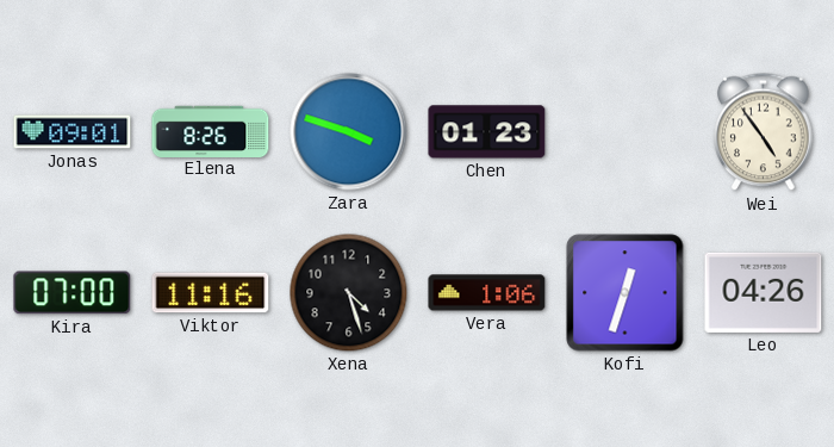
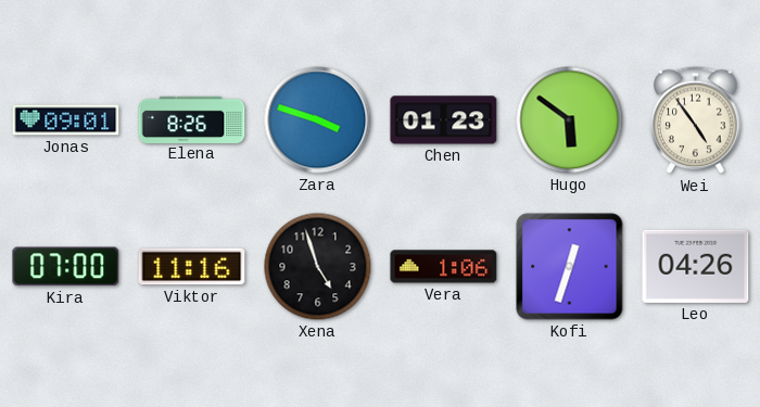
Hugo: none -> 5:51 (570, 120)
Xena: 4:27 -> 4:57 (318, 267)
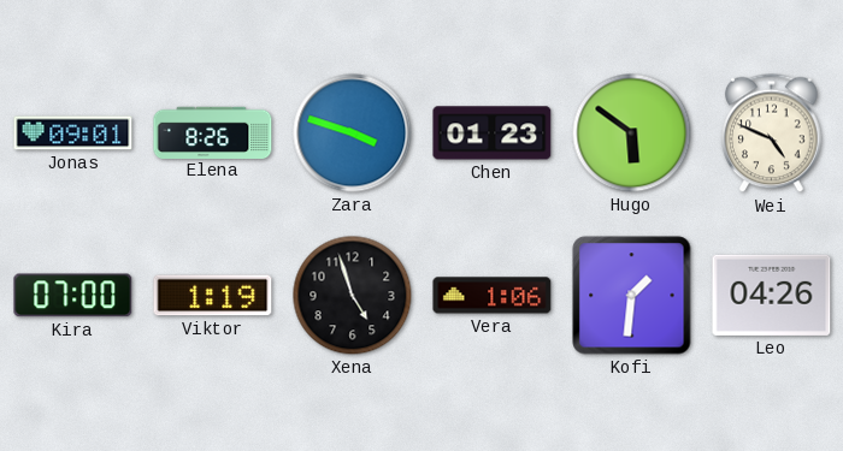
Wei: 4:54 -> 4:49 (772, 133)
Viktor: 11:16 -> 1:19 (213, 296)
Kofi: 12:33 -> 1:31 (632, 296)
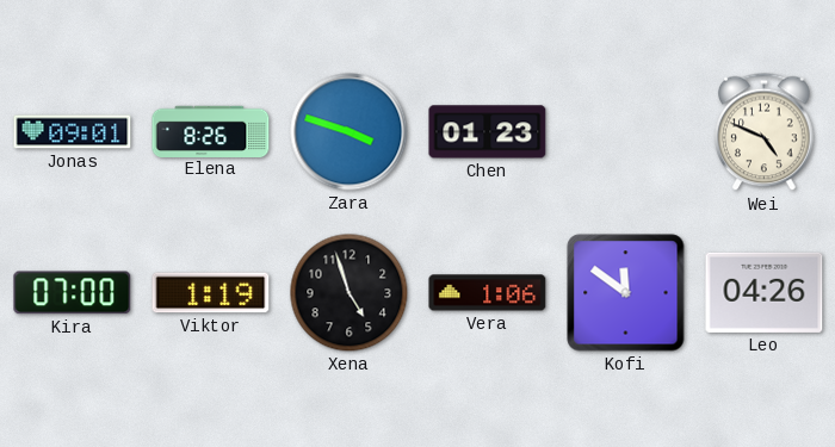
Hugo: 5:51 -> none (632, 133)
Kofi: 1:31 -> 11:51 (626, 293)
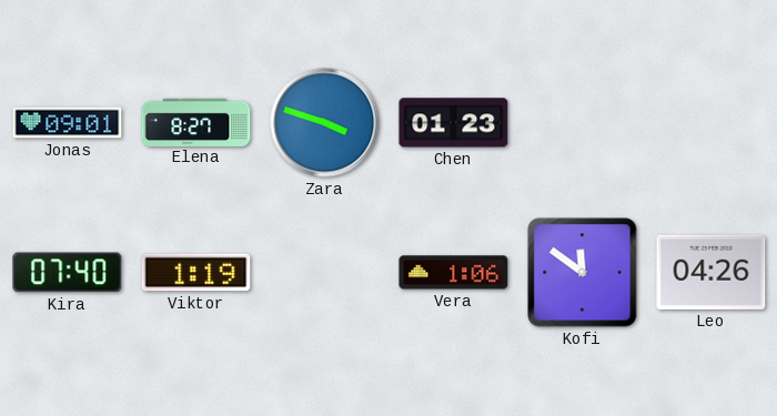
Elena: 8:26 -> 8:27 (196, 122)
Wei: 4:49 -> none (765, 132)
Kira: 07:00 -> 07:40 (68, 273)
Xena: 4:57 -> none (350, 293)
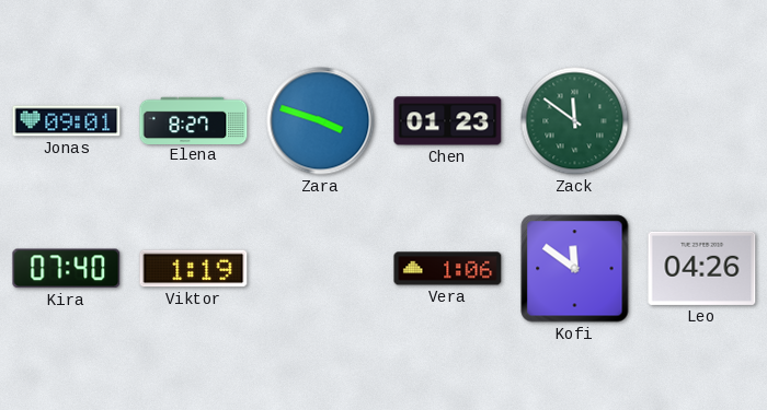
Zack: none -> 11:51 (575, 121)
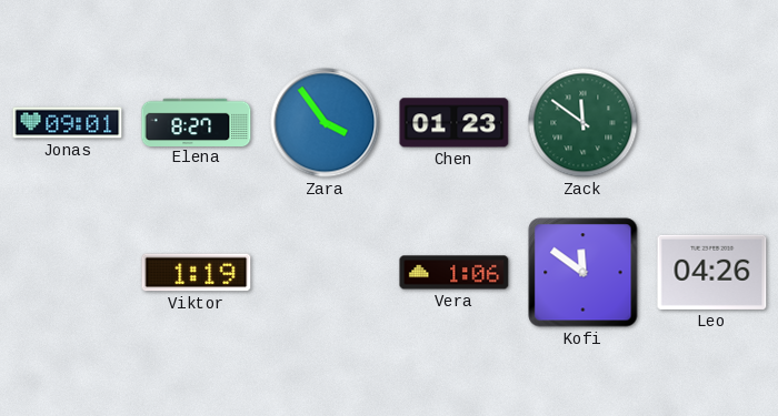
Zara: 3:48 -> 3:54 (326, 123)
Kira: 07:40 -> none (67, 269)
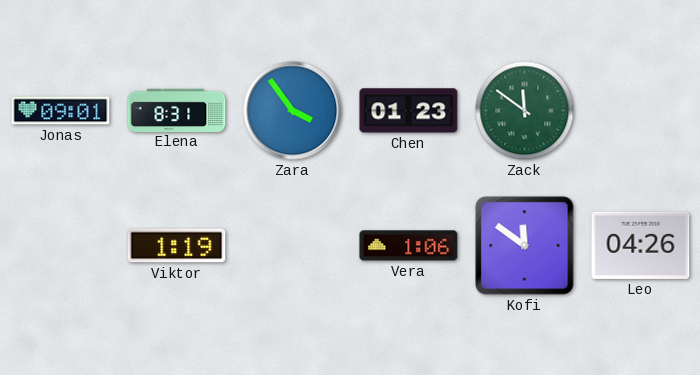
Elena: 8:27 -> 8:31 (177, 110)
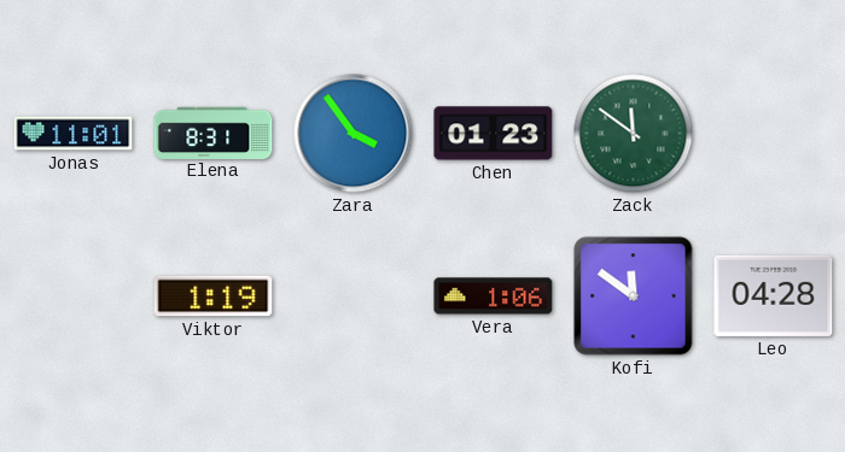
Jonas: 09:01 -> 11:01 (74, 134)
Leo: 04:26 -> 04:28 (774, 295)
